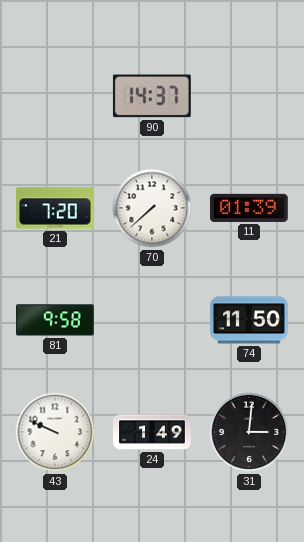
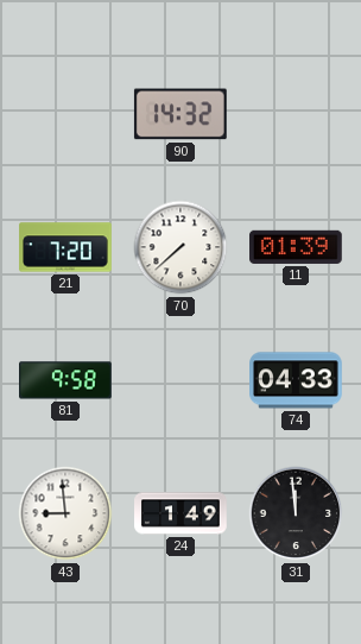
90: 14:37 -> 14:32 (180, 114)
74: 11:50 -> 04:33 (297, 380)
43: 9:49 -> 8:59 (65, 513)
31: 3:01 -> 11:59 (296, 513)
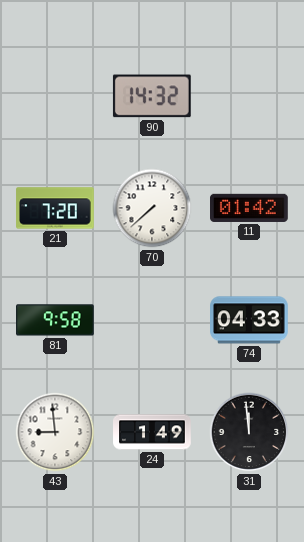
11: 01:39 -> 01:42 (250, 208)
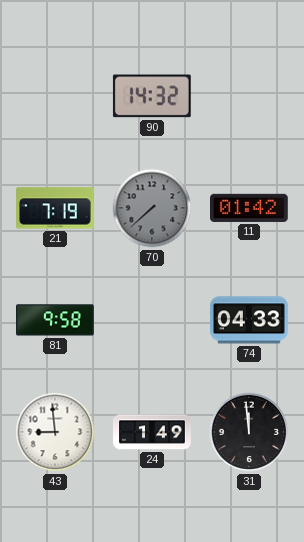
21: 7:20 -> 7:19 (55, 208)
70 dial: white -> grey (152, 208)
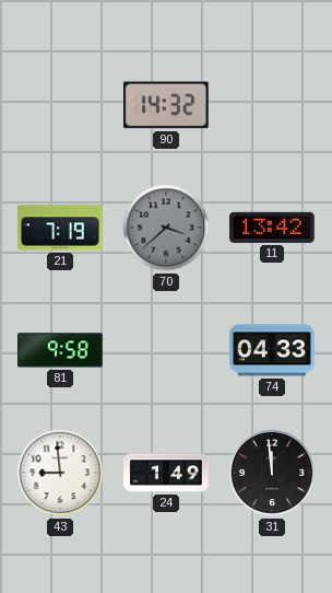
70: 7:38 -> 3:38 (166, 228)
11: 01:42 -> 13:42 (273, 228)
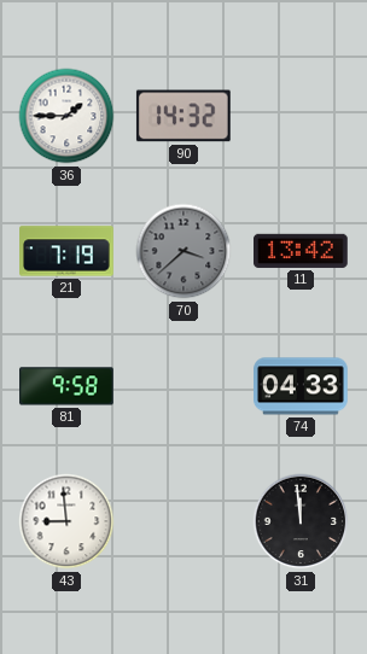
36: none -> 1:45 (66, 116)
24: 1:49 -> none (166, 473)
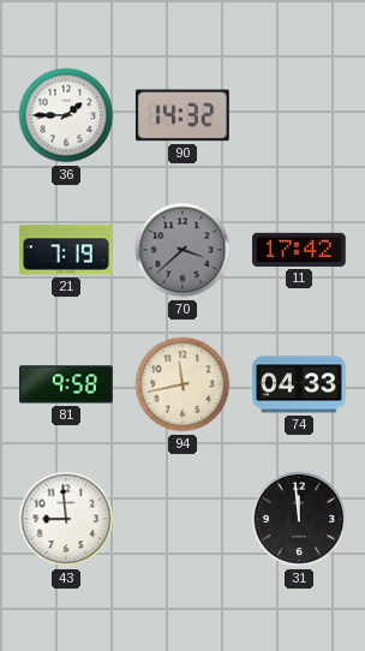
11: 13:42 -> 17:42 (300, 250)
94: none -> 11:43 (182, 384)
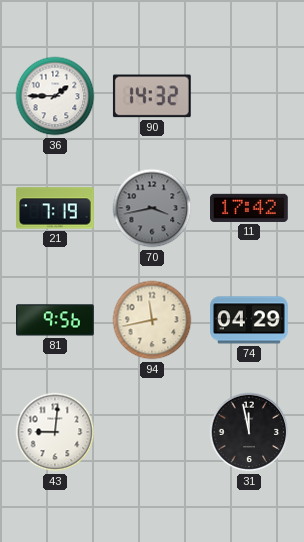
70: 3:38 -> 3:43 (152, 208)
81: 9:58 -> 9:56 (55, 320)
74: 04:33 -> 04:29 (250, 320)
43: 8:59 -> 9:01 (55, 432)
31: 11:59 -> 11:58 (249, 432)
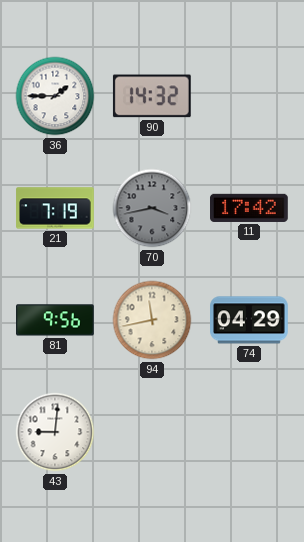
31: 11:58 -> none (249, 432)
